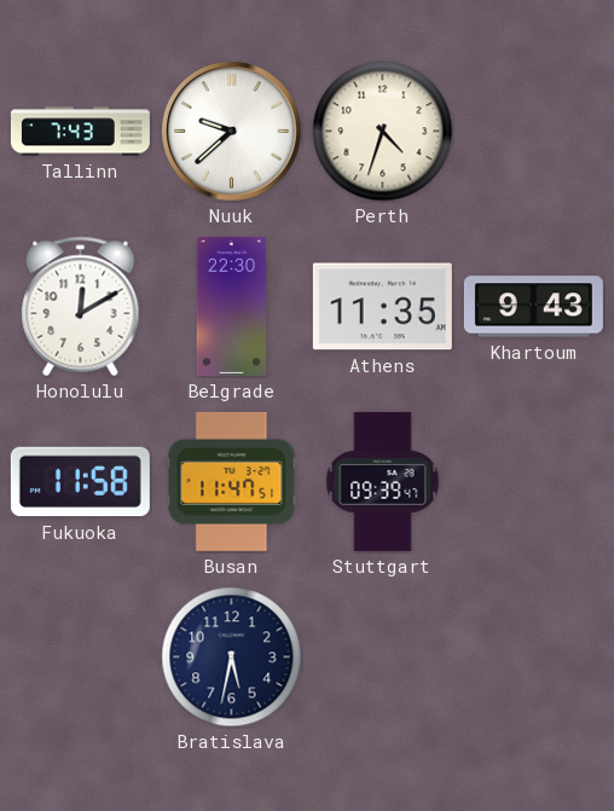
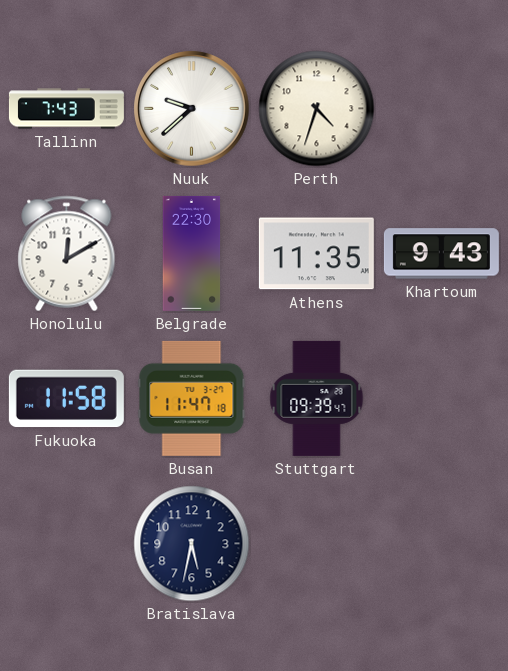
Busan: 11:47:51 -> 11:47:18 (192, 398)
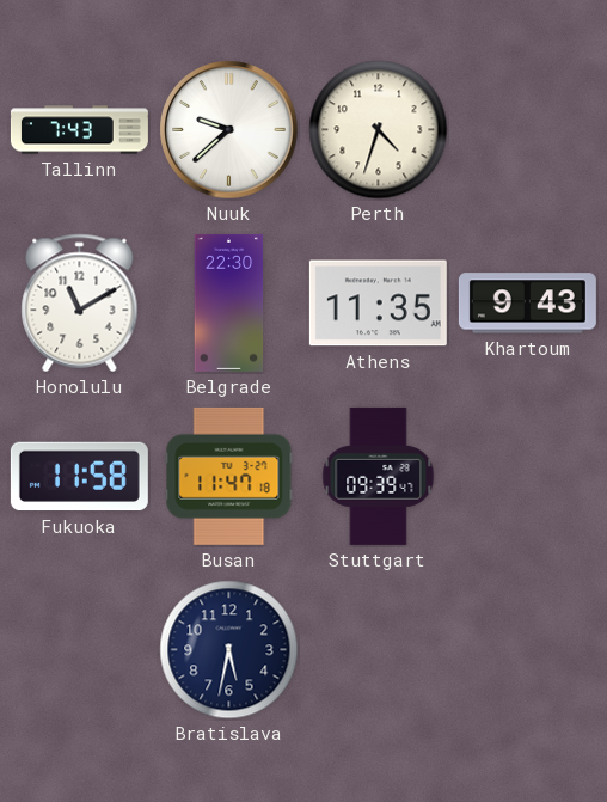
Honolulu: 12:10 -> 11:10 (80, 304)
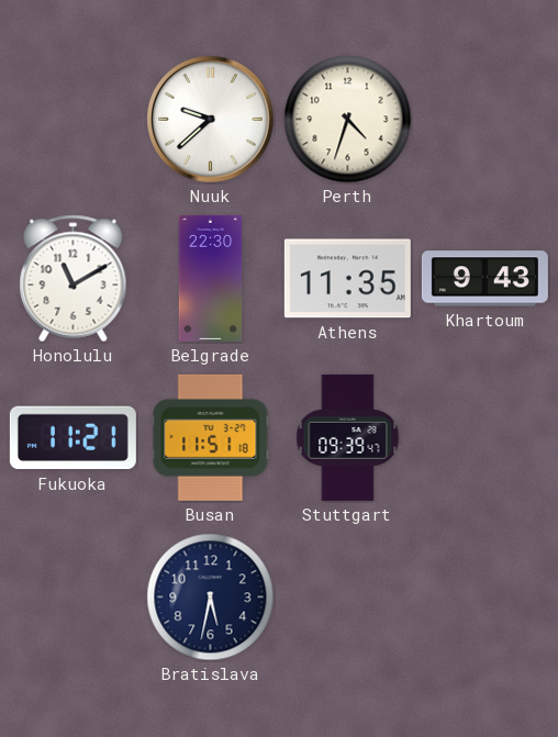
Tallinn: 7:43 -> none (79, 130)
Fukuoka: 11:58 -> 11:21 (72, 438)
Busan: 11:47 -> 11:51 (211, 437)
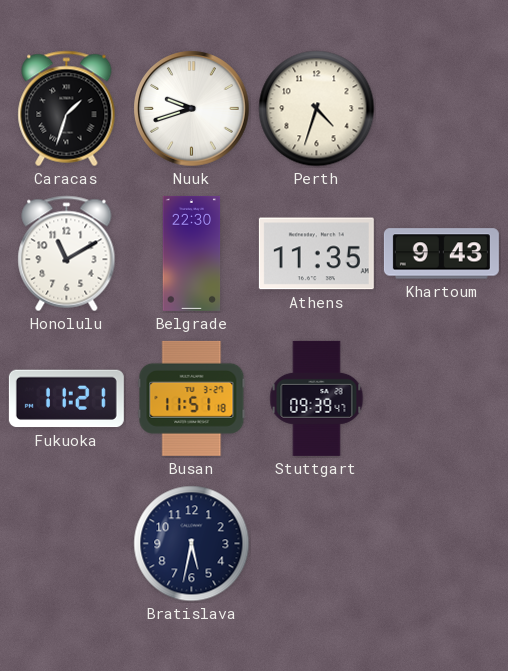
Caracas: none -> 1:33 (67, 109)
Nuuk: 9:38 -> 9:42 (192, 109)
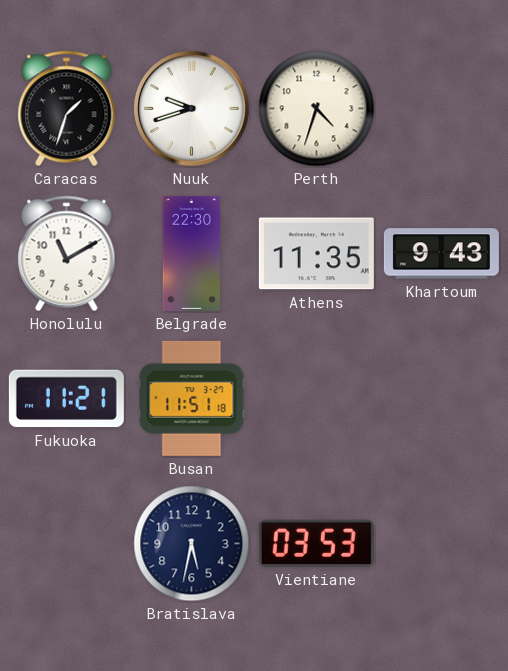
Stuttgart: 09:39 -> none (317, 398)
Vientiane: none -> 03:53 (316, 543)
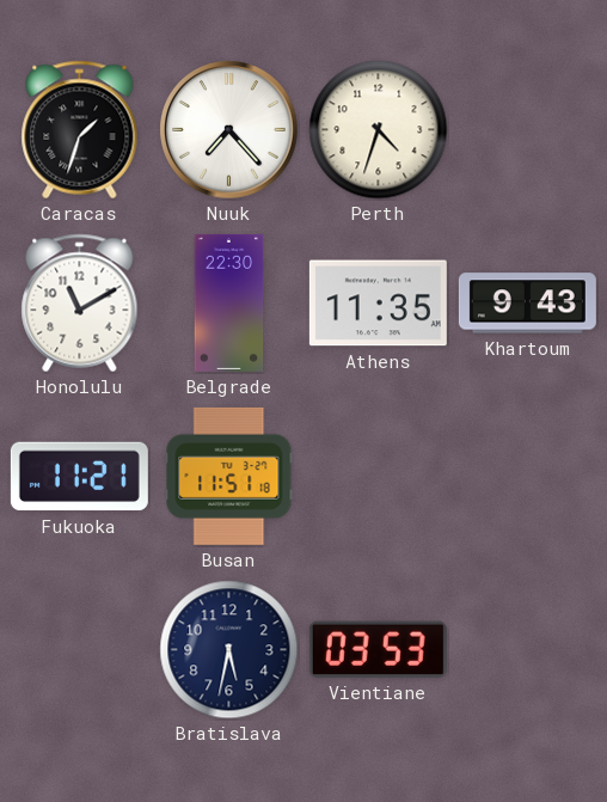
Nuuk: 9:42 -> 7:23 (229, 130)
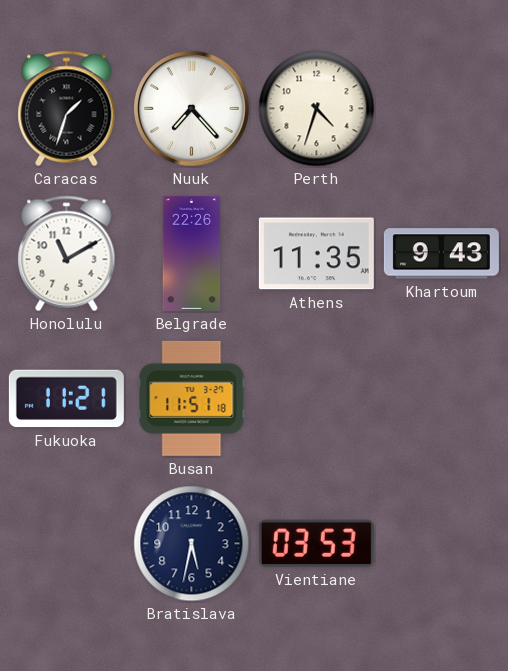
Belgrade: 22:30 -> 22:26 (192, 253)
